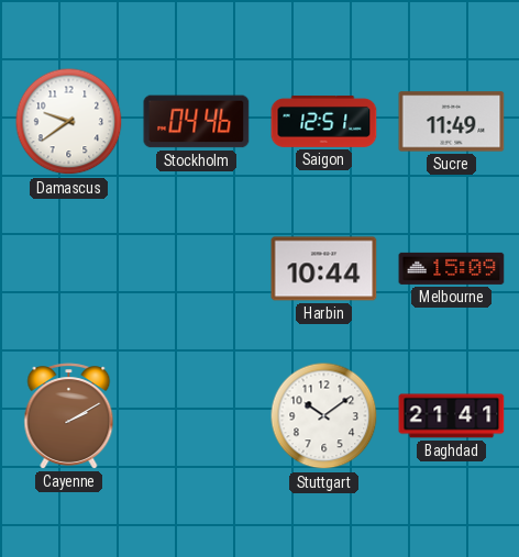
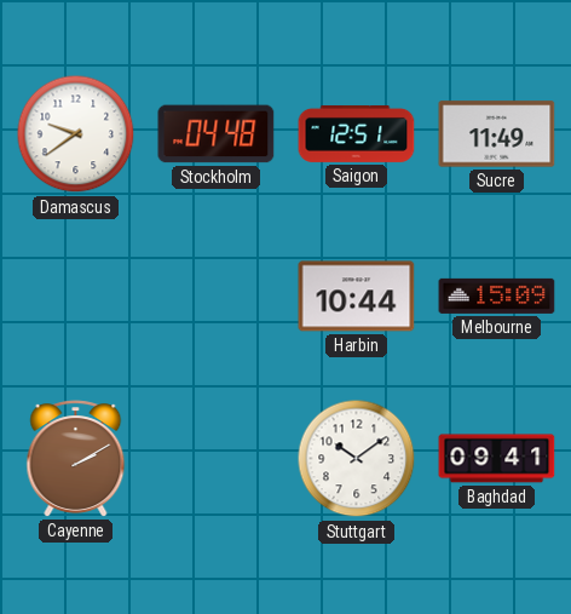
Stockholm: 04:46 -> 04:48 (217, 134)
Baghdad: 21:41 -> 09:41 (497, 459)
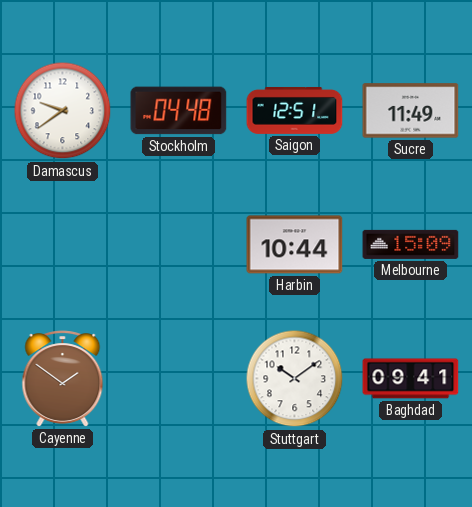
Cayenne: 2:10 -> 1:51 (63, 379)
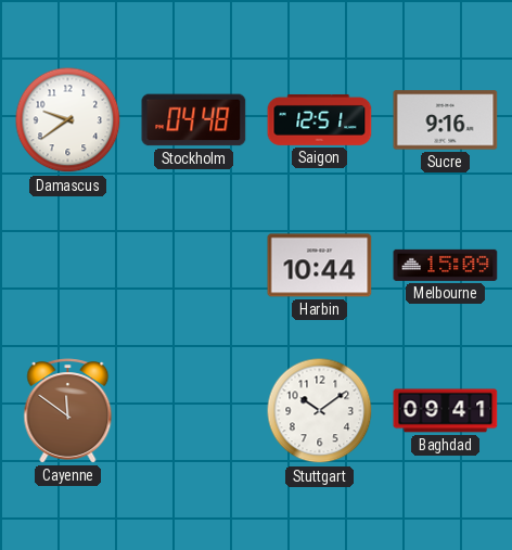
Sucre: 11:49 -> 9:16 (446, 120)
Cayenne: 1:51 -> 11:51 (68, 411)
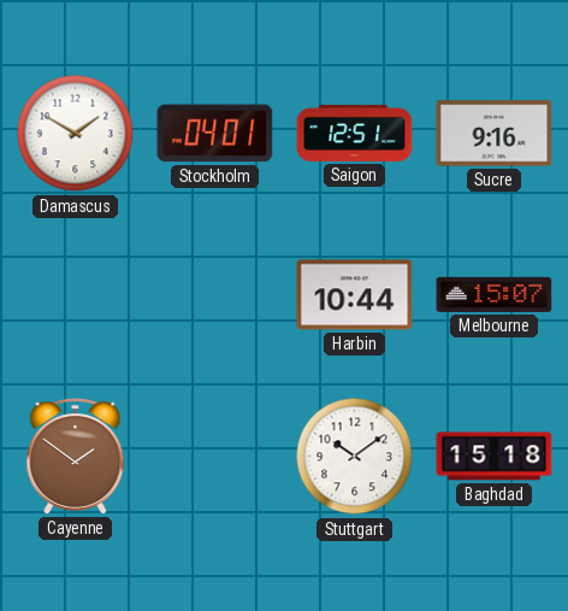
Damascus: 9:39 -> 1:50 (76, 134)
Stockholm: 04:48 -> 04:01 (215, 134)
Melbourne: 15:09 -> 15:07 (495, 294)
Cayenne: 11:51 -> 1:51 (76, 457)
Baghdad: 09:41 -> 15:18 (495, 457)
